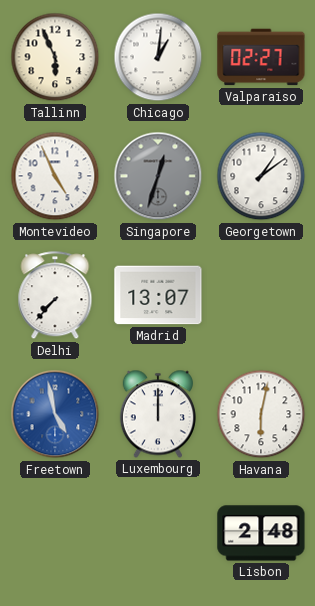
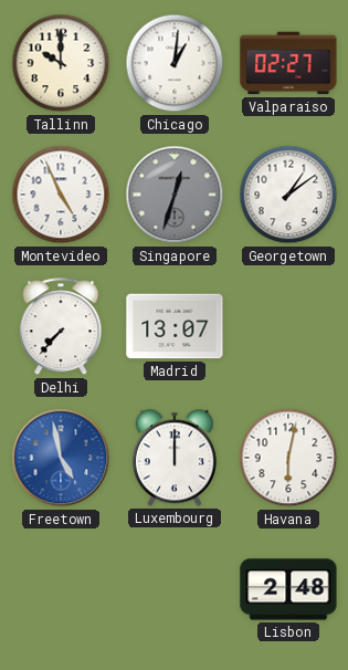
Tallinn: 5:56 -> 10:00 (61, 63)
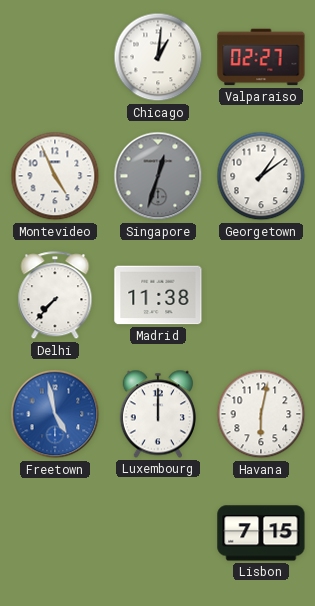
Tallinn: 10:00 -> none (61, 63)
Madrid: 13:07 -> 11:38 (158, 295)
Lisbon: 2:48 -> 7:15 (261, 533)
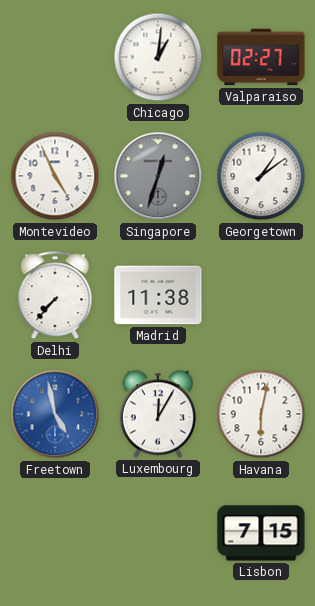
Luxembourg: 12:00 -> 12:05 (158, 414)
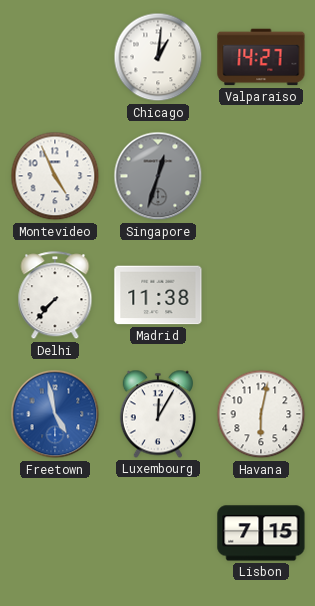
Valparaiso: 02:27 -> 14:27 (261, 57)
Georgetown: 1:09 -> none (261, 176)
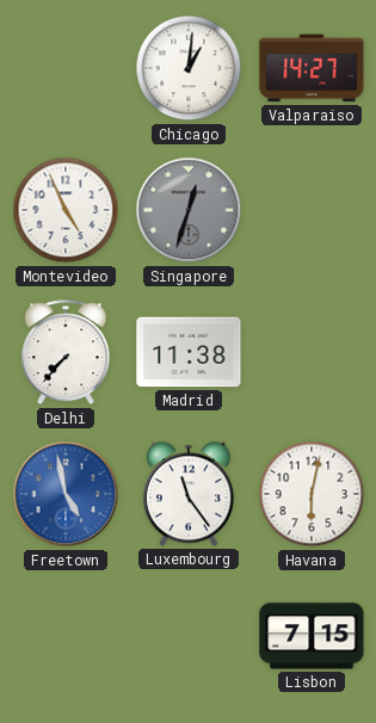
Luxembourg: 12:05 -> 11:24 (189, 494)
